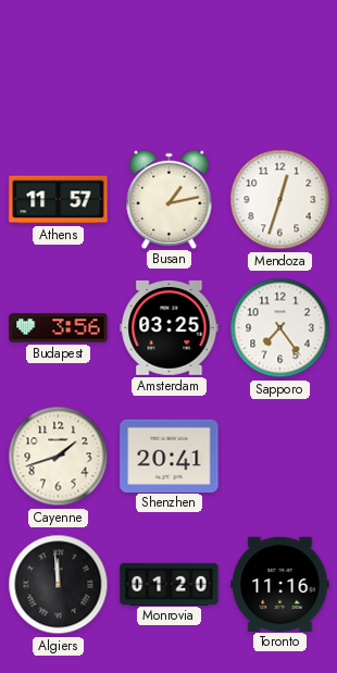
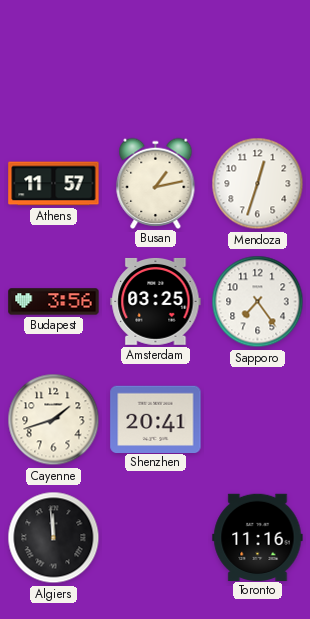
Monrovia: 01:20 -> none (170, 584)
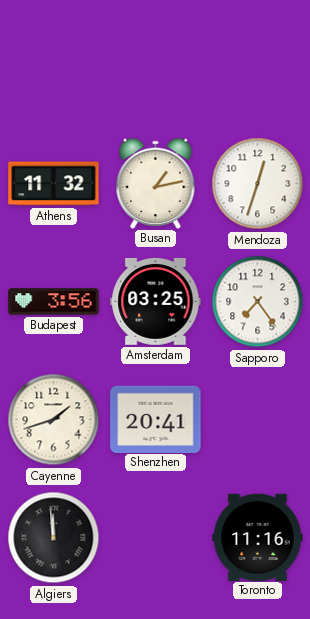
Athens: 11:57 -> 11:32 (54, 184)
